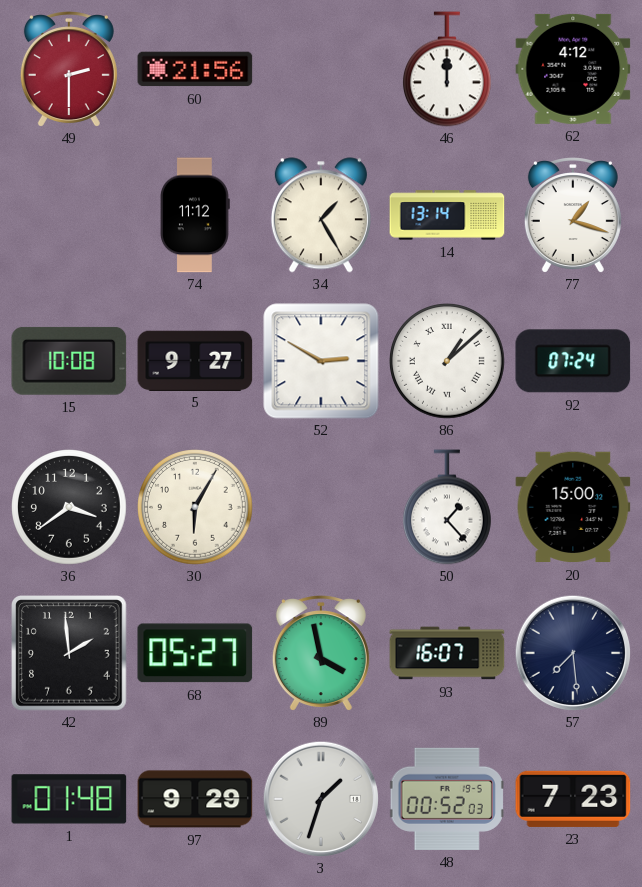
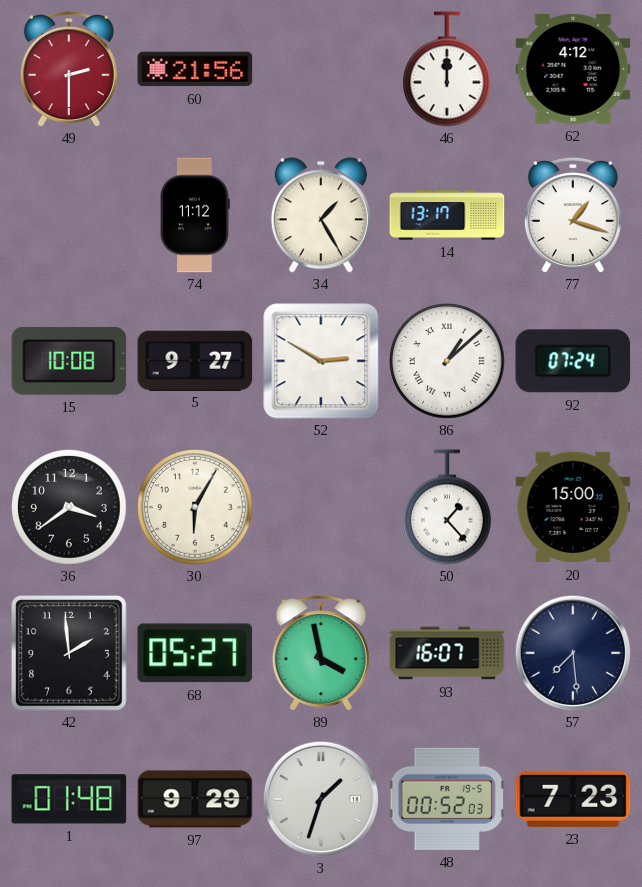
14: 13:14 -> 13:17 (447, 215)
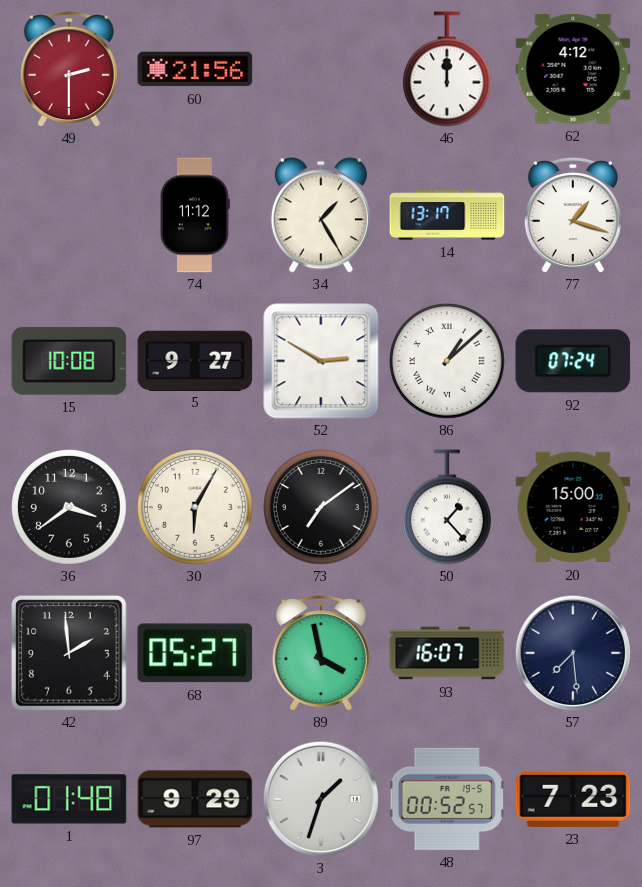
73: none -> 7:09 (322, 508)
48: 00:52:03 -> 00:52:57 (447, 799)
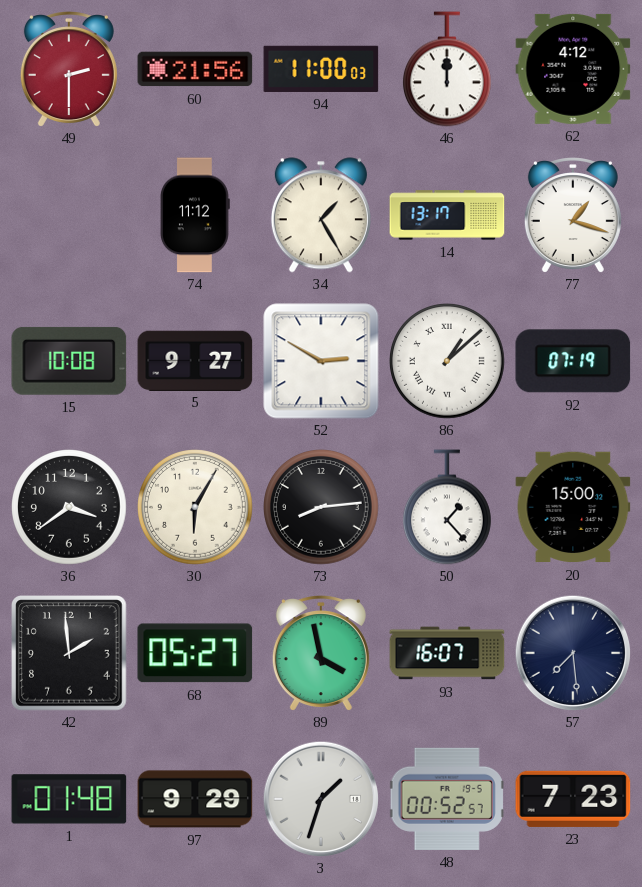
94: none -> 11:00 (321, 69)
92: 07:24 -> 07:19 (573, 361)
73: 7:09 -> 8:14 (322, 508)
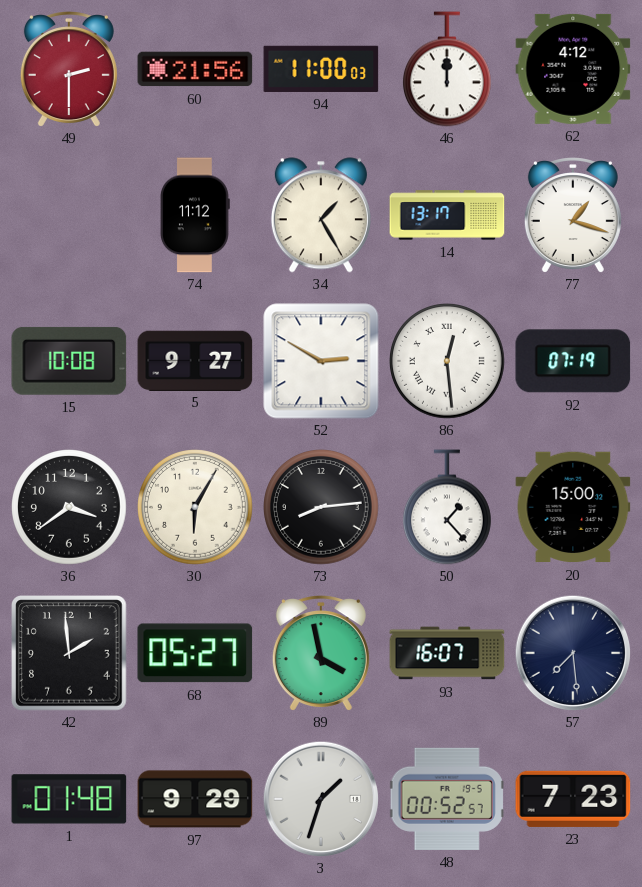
86: 1:08 -> 12:29 (448, 362)
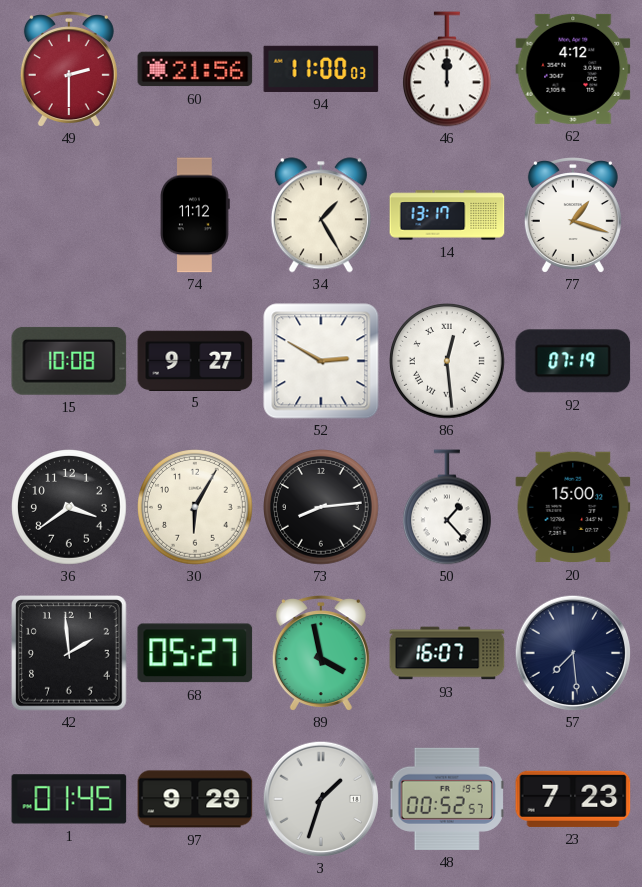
1: 01:48 -> 01:45 (69, 799)
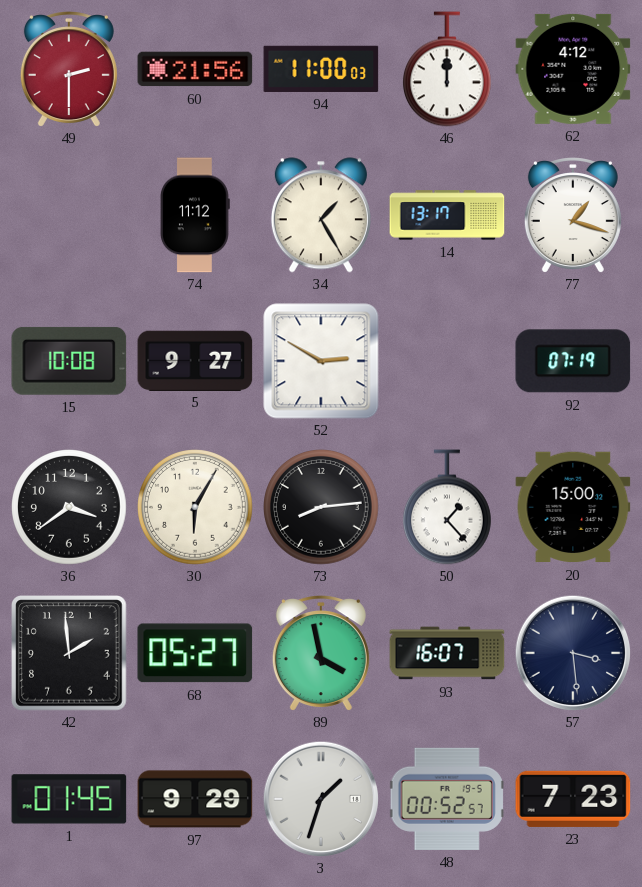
86: 12:29 -> none (448, 362)
57: 7:29 -> 3:29 (573, 653)
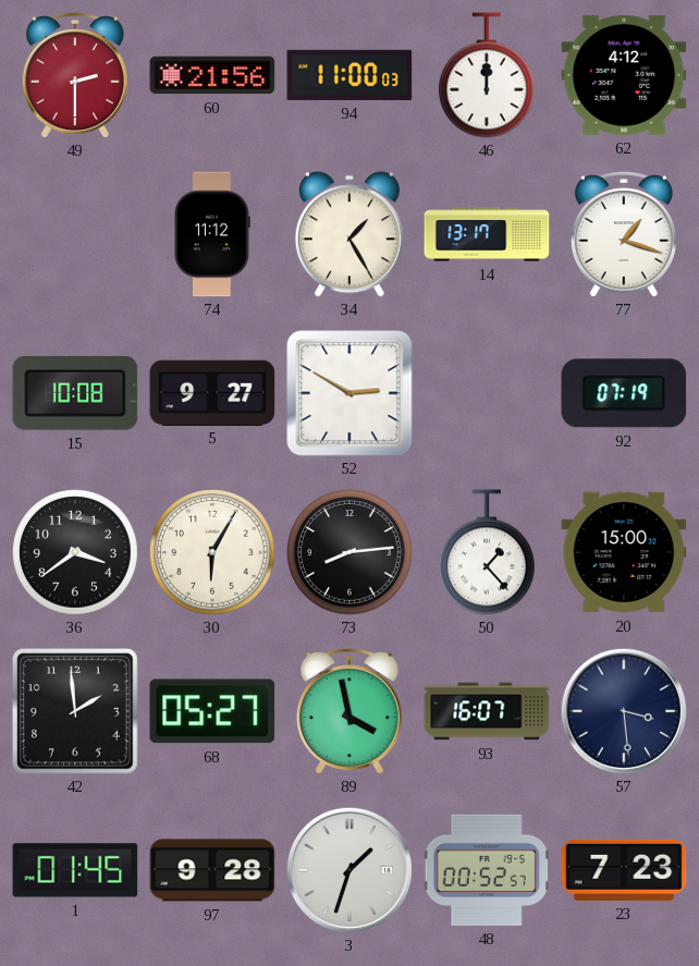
97: 9:29 -> 9:28 (212, 870)
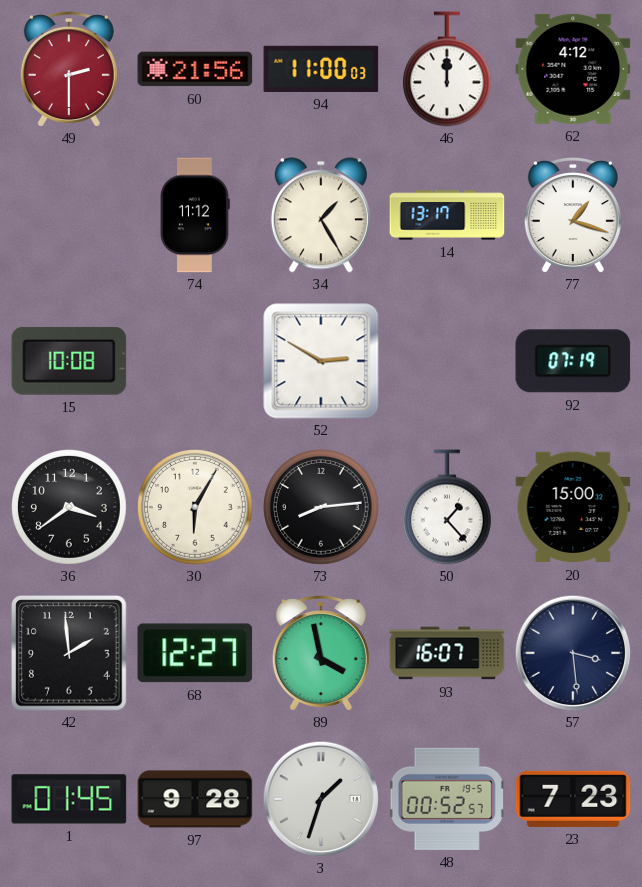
5: 9:27 -> none (212, 392)
68: 05:27 -> 12:27 (195, 653)
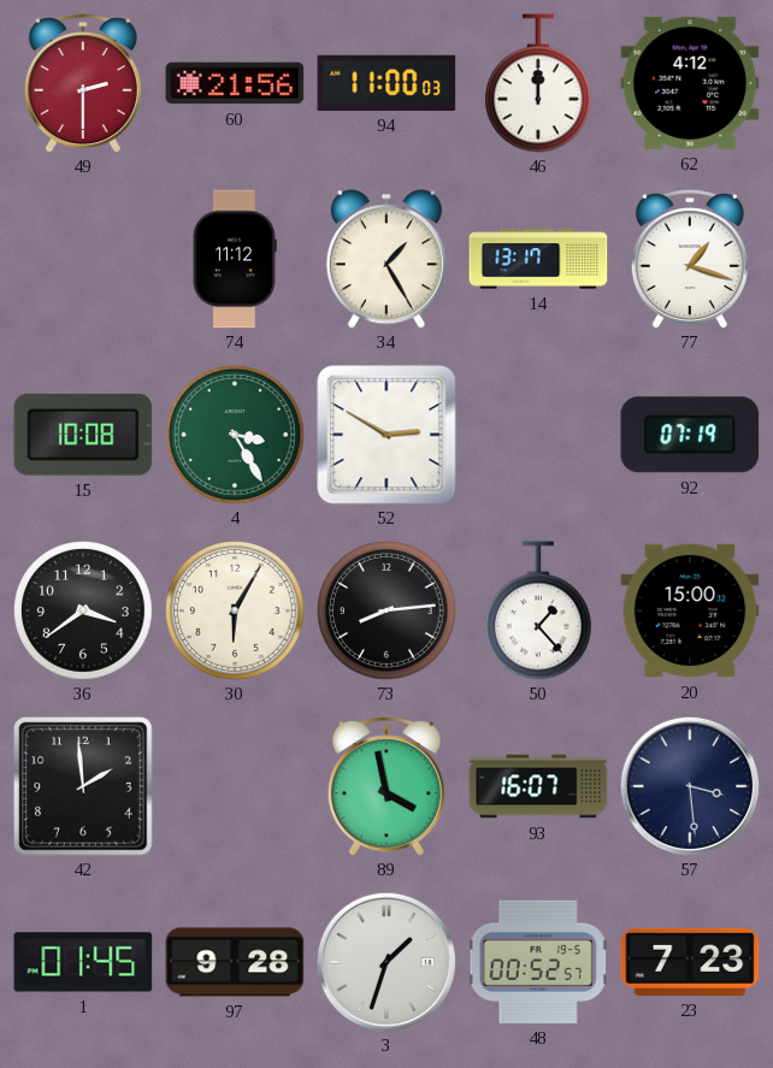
4: none -> 3:25 (236, 436)
68: 12:27 -> none (195, 653)
